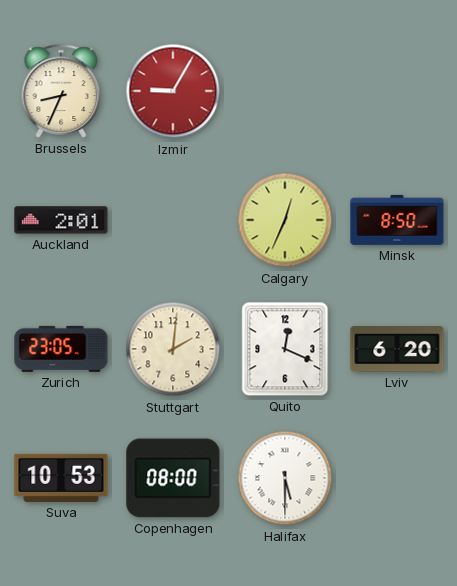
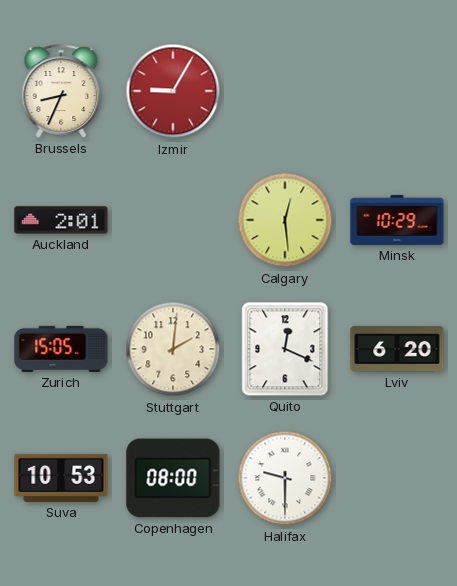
Calgary: 12:34 -> 12:29 (285, 220)
Minsk: 8:50 -> 10:29 (397, 220)
Zurich: 23:05 -> 15:05 (61, 349)
Halifax: 5:30 -> 9:30 (285, 478)
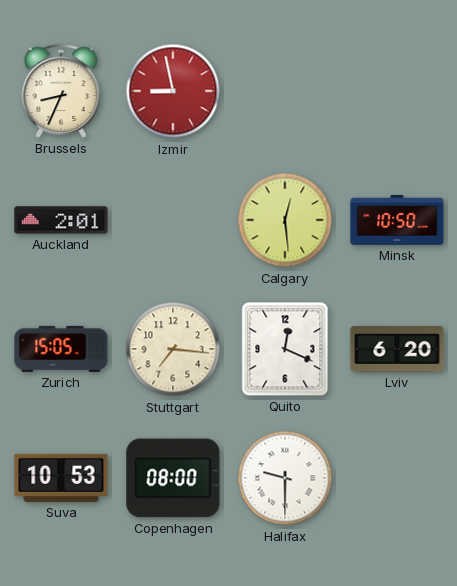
Izmir: 9:05 -> 8:58 (173, 91)
Minsk: 10:29 -> 10:50 (397, 220)
Stuttgart: 2:01 -> 7:16 (173, 349)
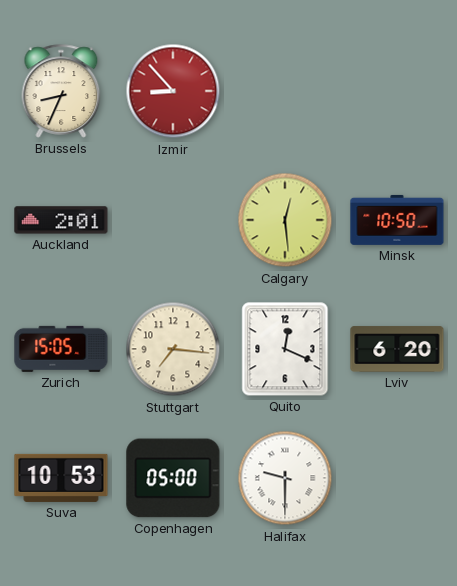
Izmir: 8:58 -> 8:53 (173, 91)
Copenhagen: 08:00 -> 05:00 (173, 478)
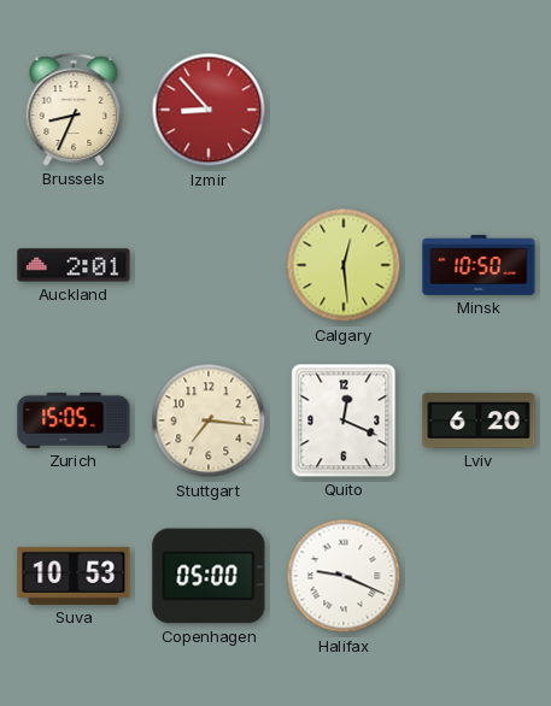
Halifax: 9:30 -> 9:19 (344, 576)
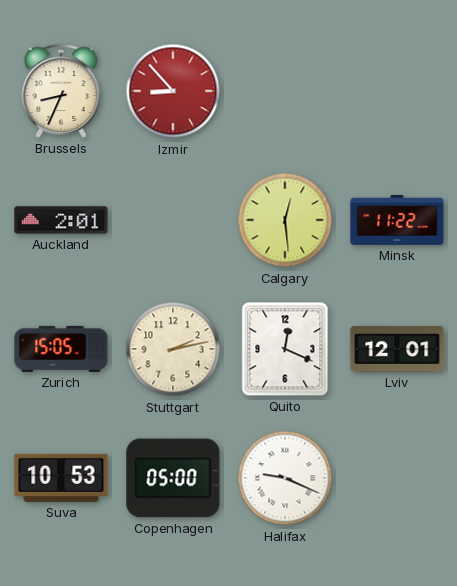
Minsk: 10:50 -> 11:22 (397, 220)
Stuttgart: 7:16 -> 2:13 (173, 349)
Lviv: 6:20 -> 12:01 (397, 349)
